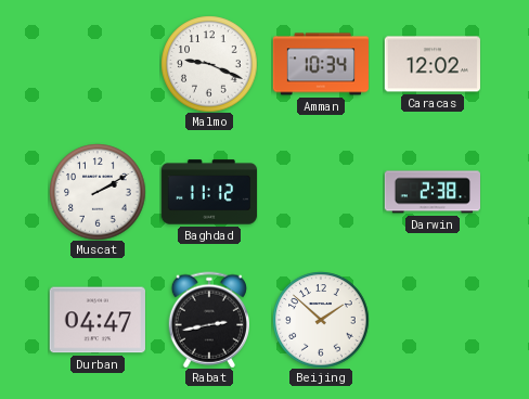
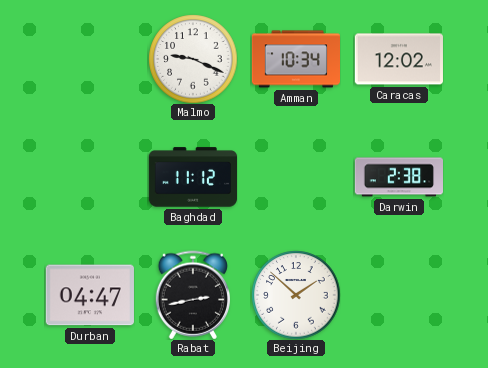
Muscat: 2:10 -> none (98, 192)
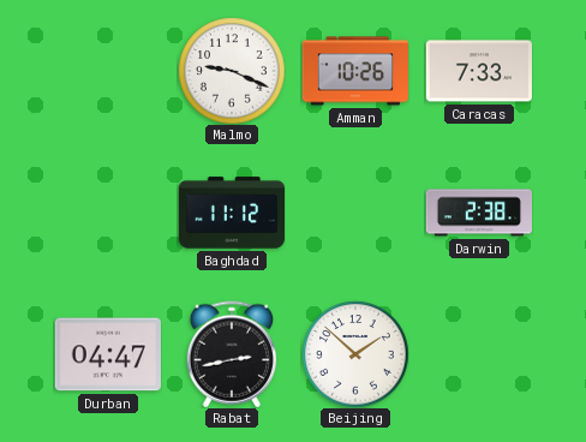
Amman: 10:34 -> 10:26 (354, 71)
Caracas: 12:02 -> 7:33 (478, 71)
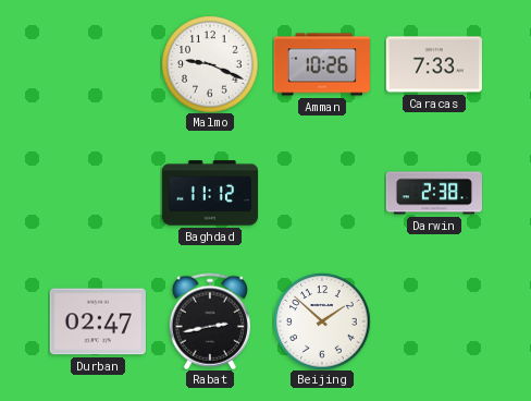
Durban: 04:47 -> 02:47 (98, 321)
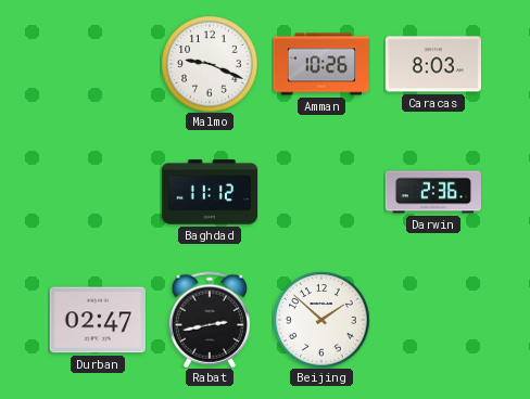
Caracas: 7:33 -> 8:03 (432, 64)
Darwin: 2:38 -> 2:36 (432, 192)
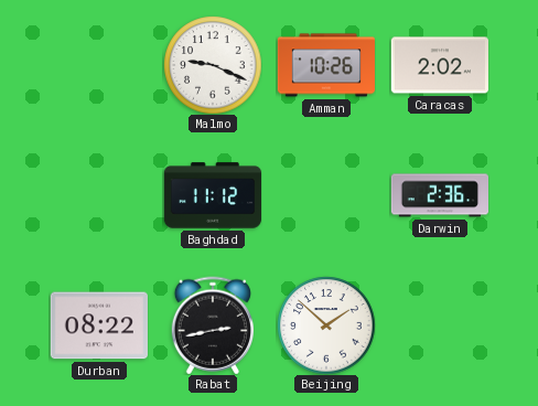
Caracas: 8:03 -> 2:02 (439, 65)
Durban: 02:47 -> 08:22 (99, 325)
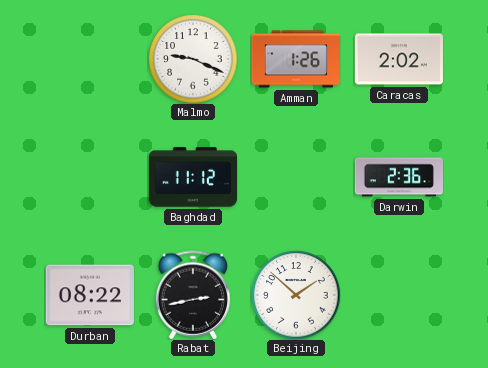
Amman: 10:26 -> 1:26 (295, 59)
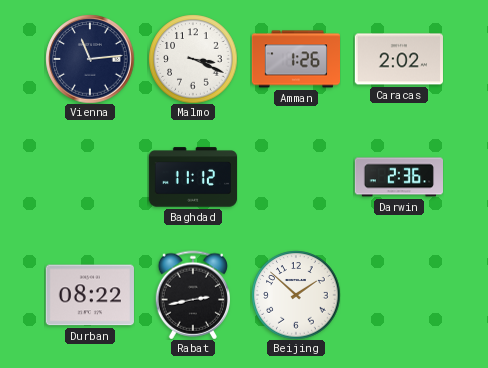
Vienna: none -> 11:14 (90, 59)
Malmo: 9:19 -> 3:19 (193, 59)
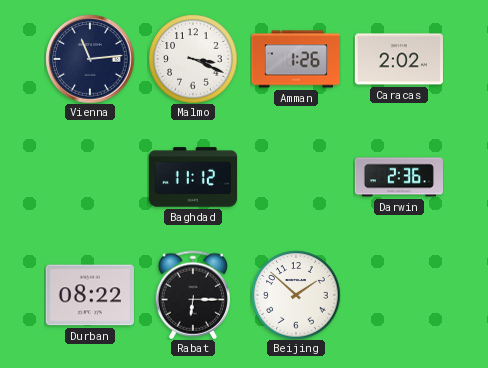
Rabat: 2:43 -> 6:15 (192, 295)
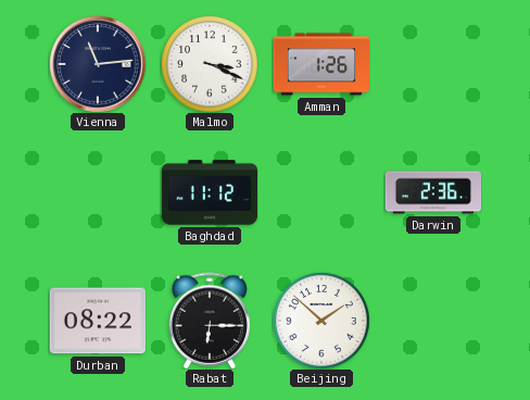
Caracas: 2:02 -> none (398, 59)
